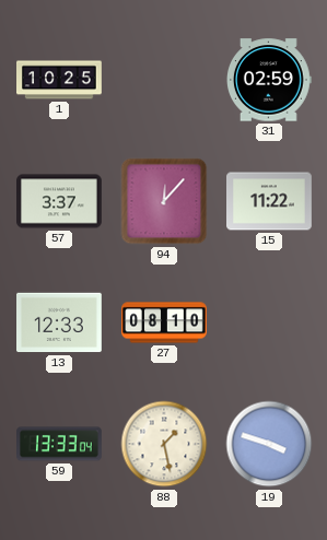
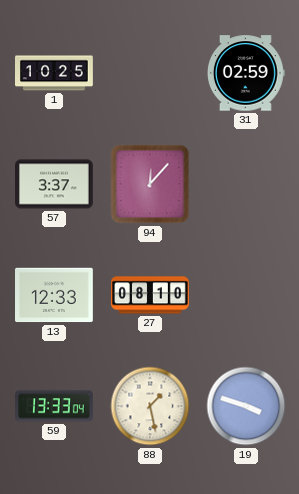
15: 11:22 -> none (270, 201)
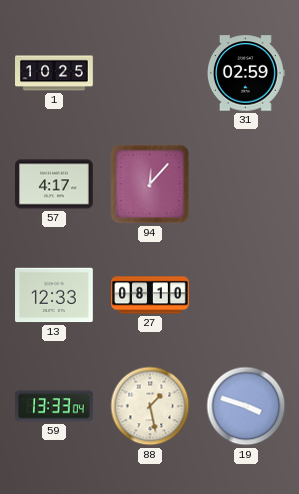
57: 3:37 -> 4:17 (55, 184)
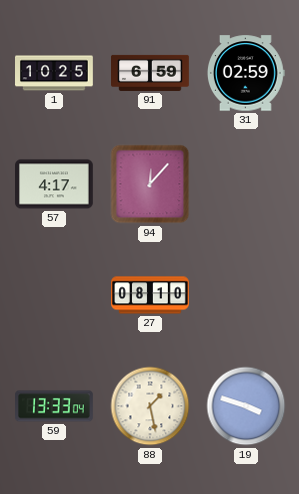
91: none -> 6:59 (151, 73)
13: 12:33 -> none (55, 295)
